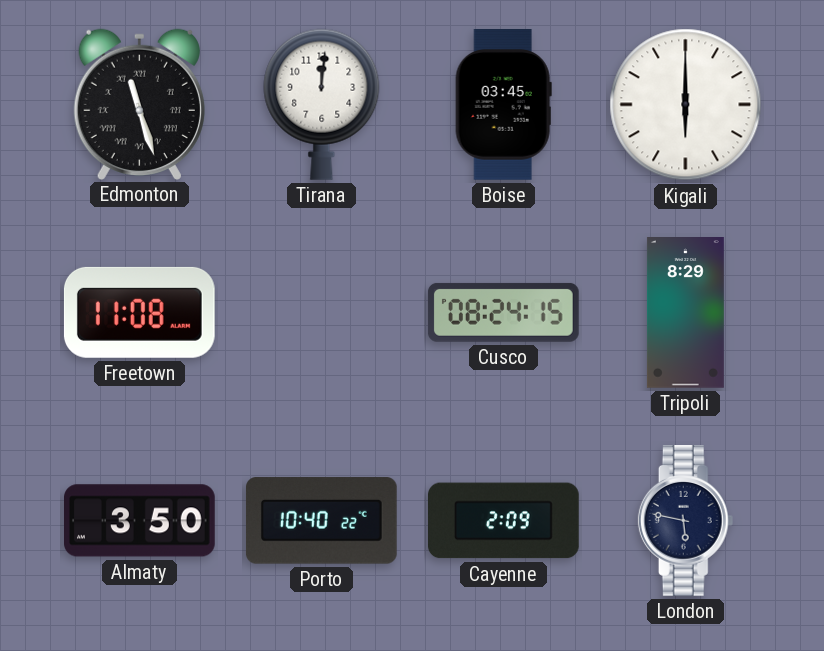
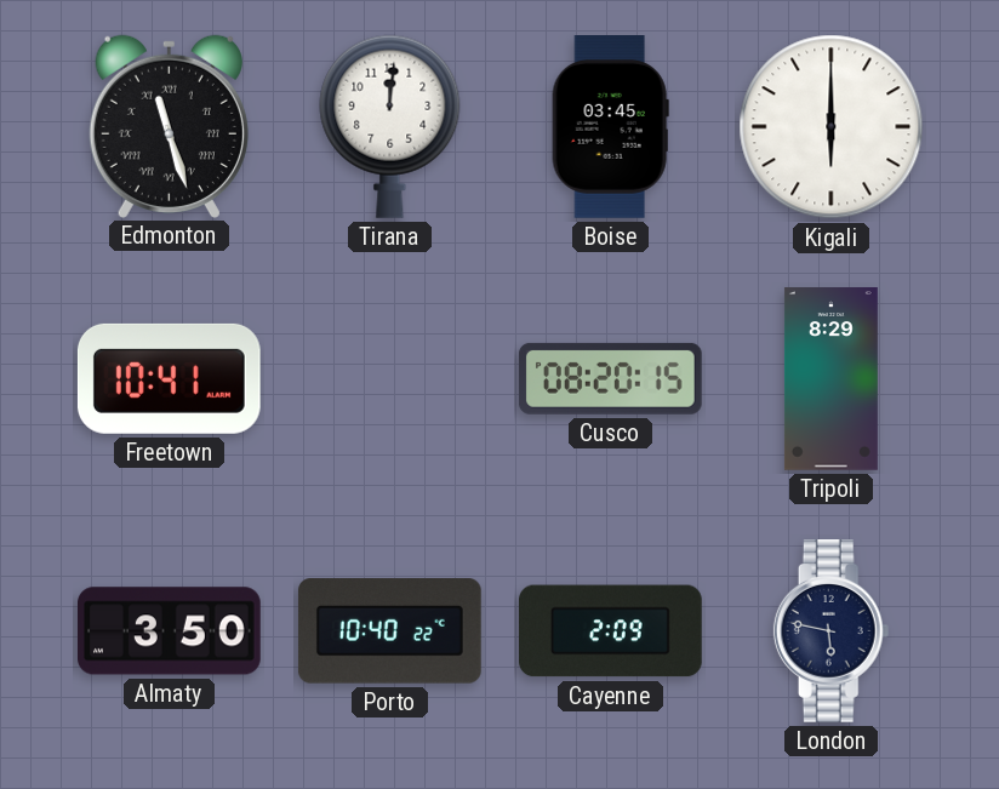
Freetown: 11:08 -> 10:41 (169, 378)
Cusco: 08:24 -> 08:20 (610, 378)
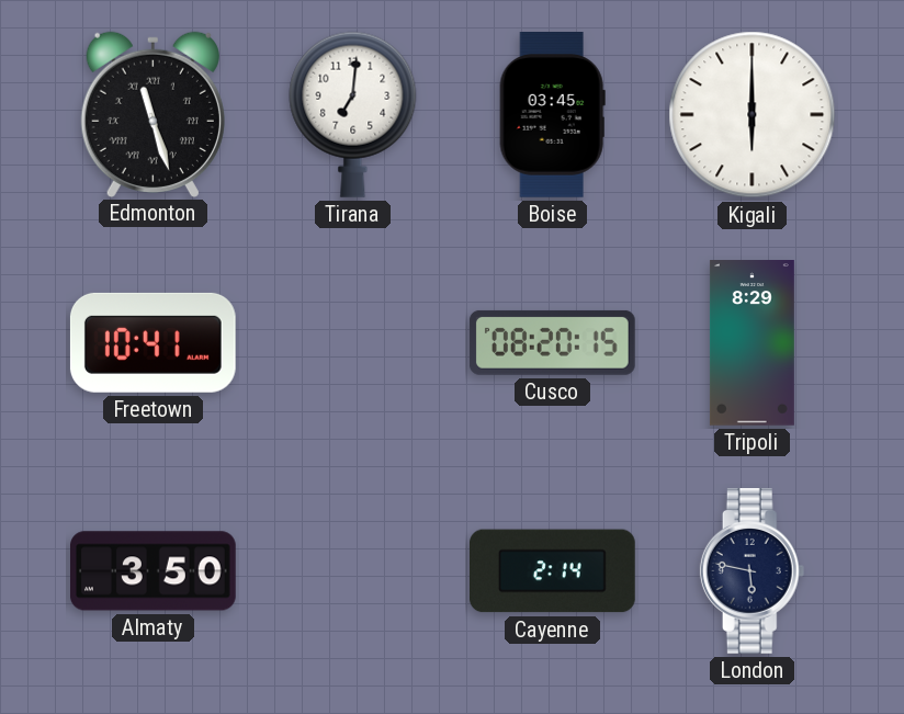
Tirana: 12:01 -> 7:01 (353, 114)
Porto: 10:40 -> none (389, 631)
Cayenne: 2:09 -> 2:14 (553, 571)
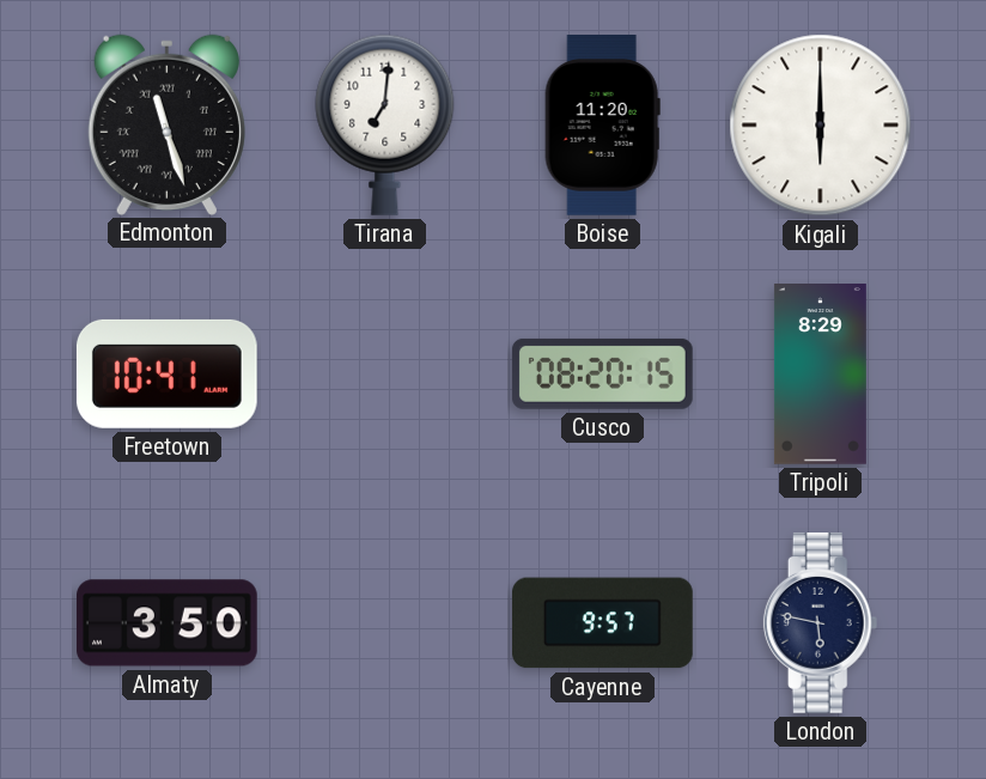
Boise: 03:45 -> 11:20 (602, 126)
Cayenne: 2:14 -> 9:57 (603, 623)
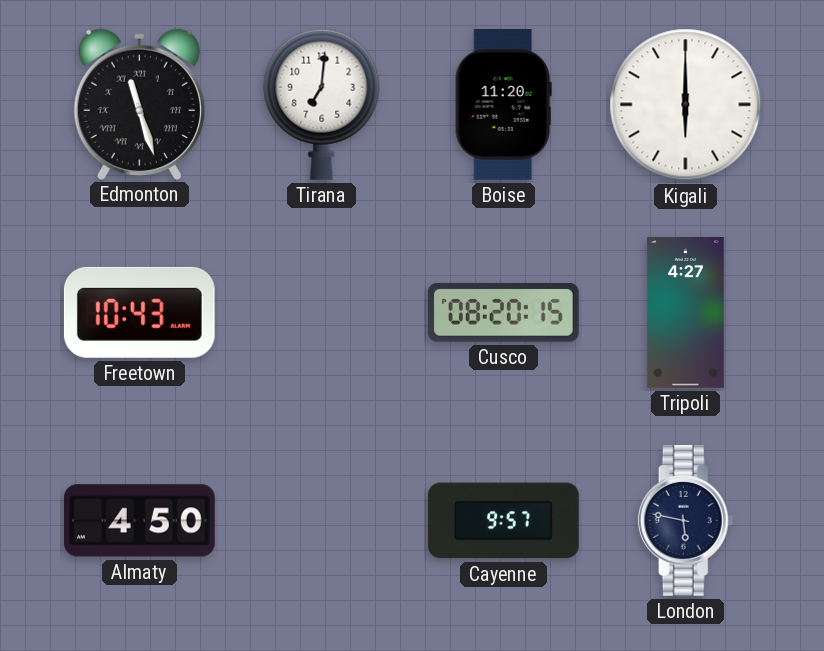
Freetown: 10:41 -> 10:43 (139, 312)
Tripoli: 8:29 -> 4:27 (685, 313)
Almaty: 3:50 -> 4:50 (140, 521)
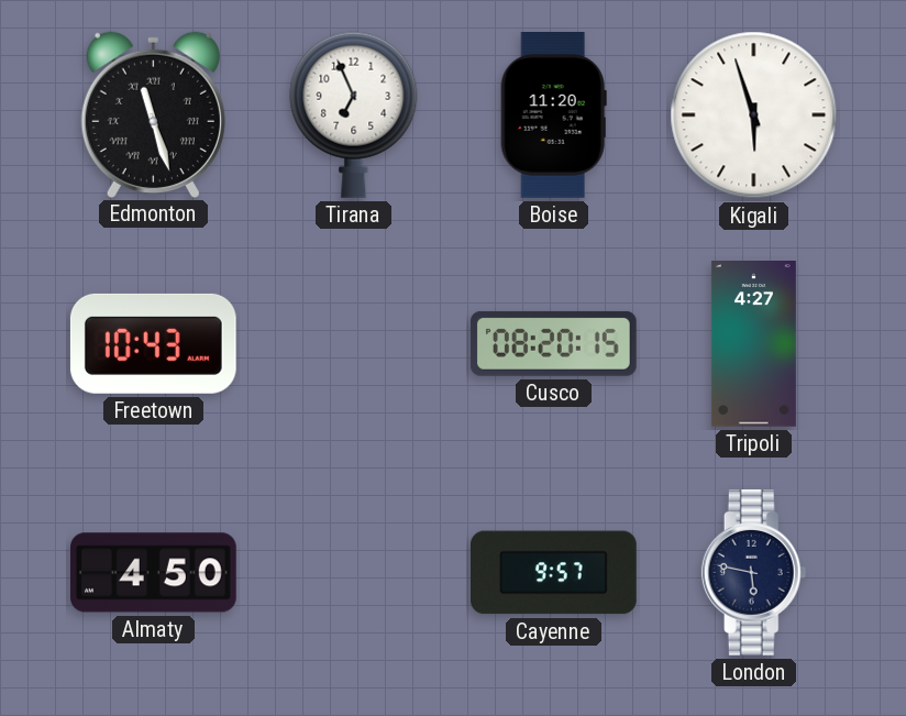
Tirana: 7:01 -> 6:56 (354, 114)
Kigali: 6:00 -> 5:57 (754, 115)
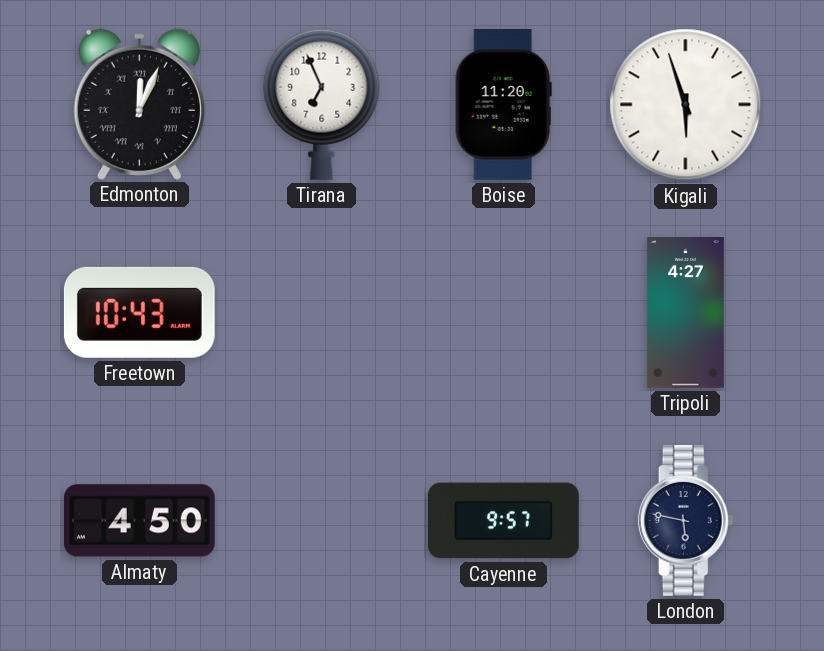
Edmonton: 11:27 -> 12:04 (139, 104)
Cusco: 08:20 -> none (553, 343)
